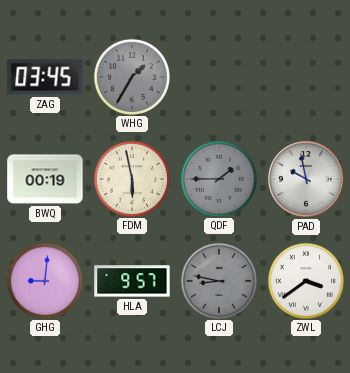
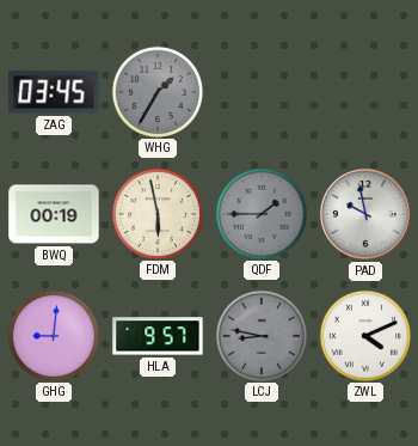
ZWL: 3:39 -> 4:11 (364, 335)
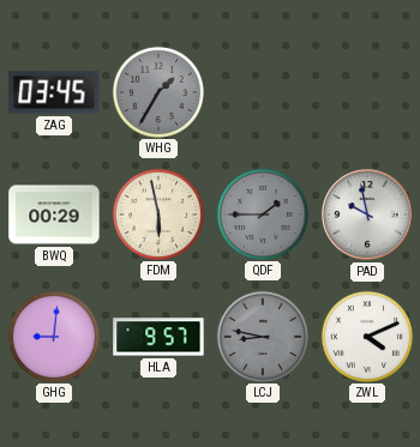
BWQ: 00:19 -> 00:29 (54, 215)
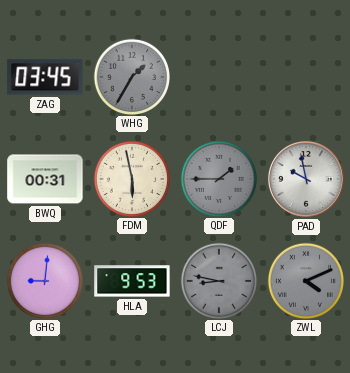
BWQ: 00:29 -> 00:31 (45, 179)
HLA: 9:57 -> 9:53 (132, 281)
ZWL dial: white -> grey (305, 280)
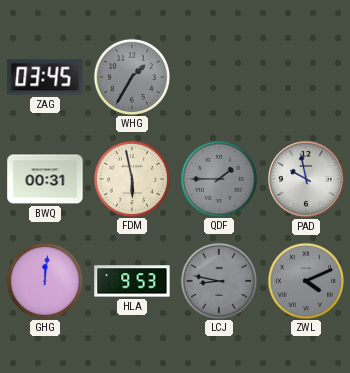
GHG: 9:01 -> 12:01 (44, 280)
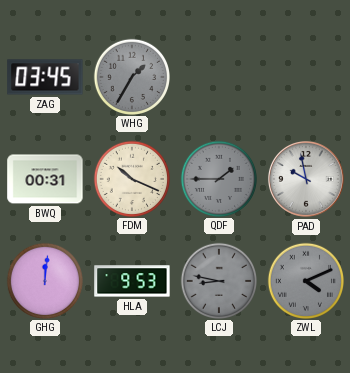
FDM: 5:58 -> 10:19 (131, 178)
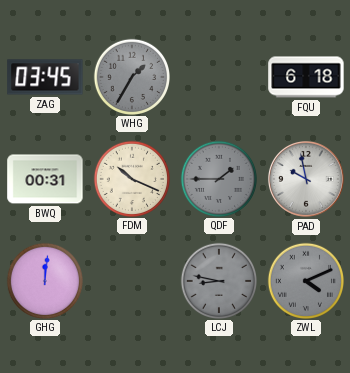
FQU: none -> 6:18 (306, 77)
HLA: 9:53 -> none (132, 281)
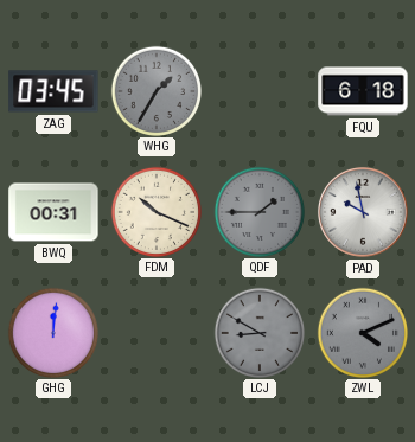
LCJ: 8:47 -> 8:50 (258, 332)
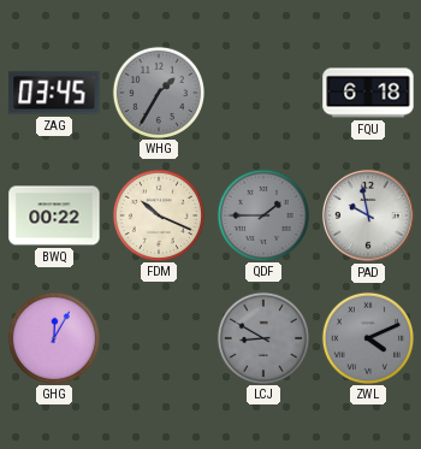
BWQ: 00:31 -> 00:22 (54, 215)
GHG: 12:01 -> 12:05 (53, 337)
